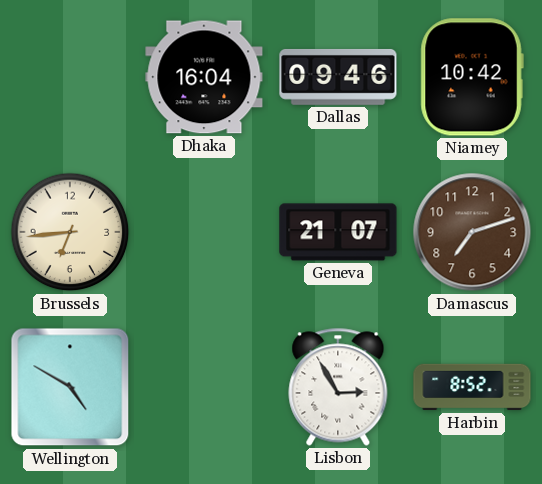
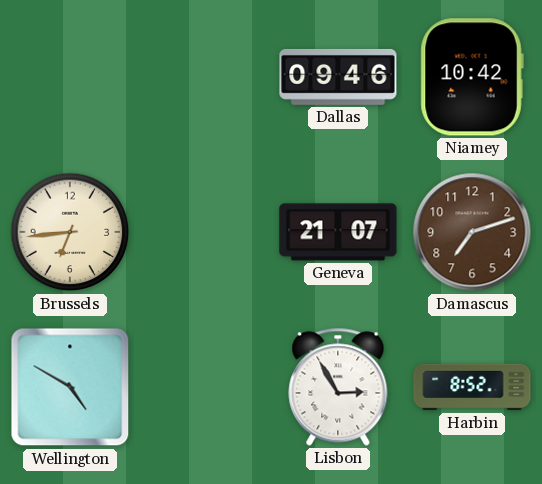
Dhaka: 16:04 -> none (204, 77)
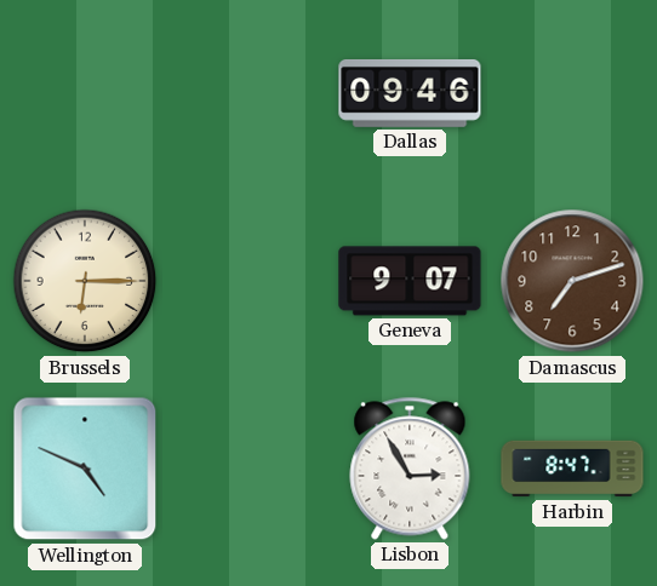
Niamey: 10:42 -> none (472, 77)
Brussels: 6:44 -> 6:15 (85, 281)
Geneva: 21:07 -> 9:07 (410, 281)
Wellington: 4:50 -> 4:49 (85, 469)
Harbin: 8:52 -> 8:47 (572, 469)
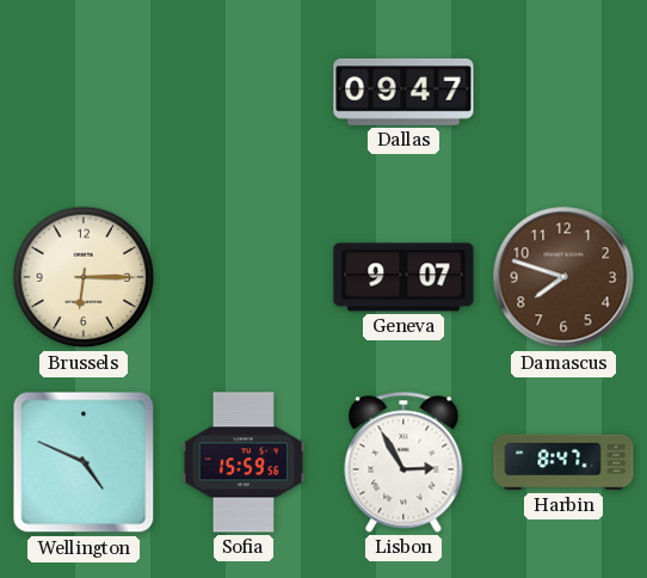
Dallas: 09:46 -> 09:47 (403, 92)
Damascus: 7:12 -> 7:48 (563, 277)
Sofia: none -> 15:59 (244, 462)
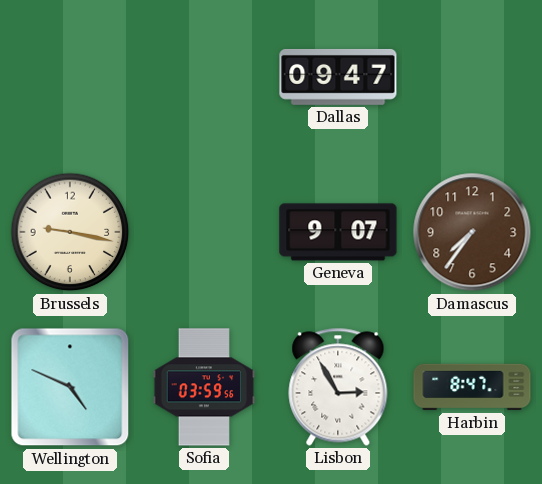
Brussels: 6:15 -> 9:17 (70, 232)
Damascus: 7:48 -> 7:36 (472, 232)
Sofia: 15:59 -> 03:59 (204, 387)
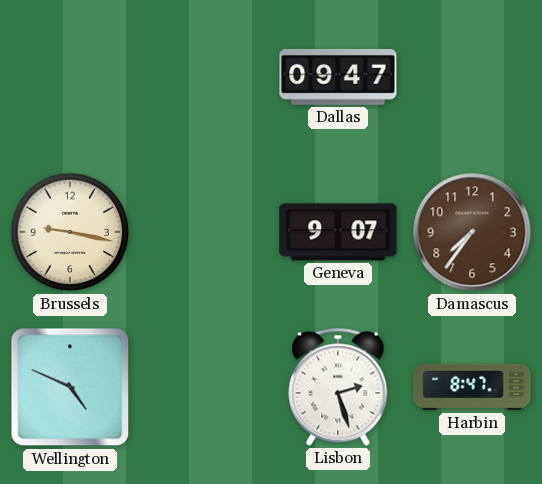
Sofia: 03:59 -> none (204, 387)
Lisbon: 2:55 -> 2:27 (338, 387)
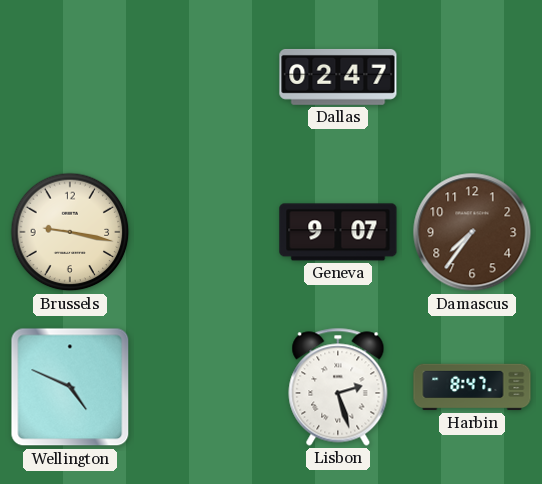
Dallas: 09:47 -> 02:47 (338, 77)
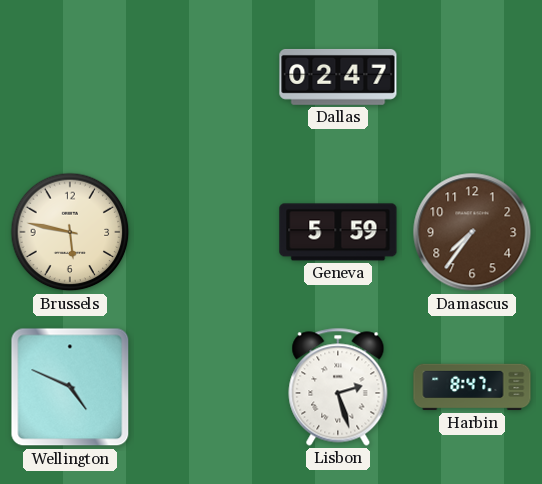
Brussels: 9:17 -> 5:47 (70, 232)
Geneva: 9:07 -> 5:59 (338, 232)
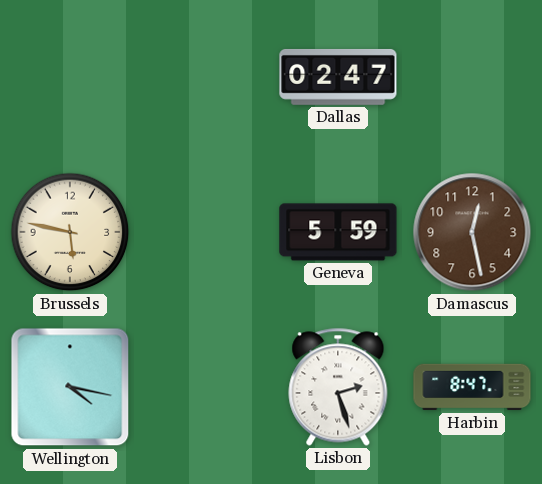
Damascus: 7:36 -> 12:28 (472, 232)
Wellington: 4:49 -> 4:17 (70, 387)
